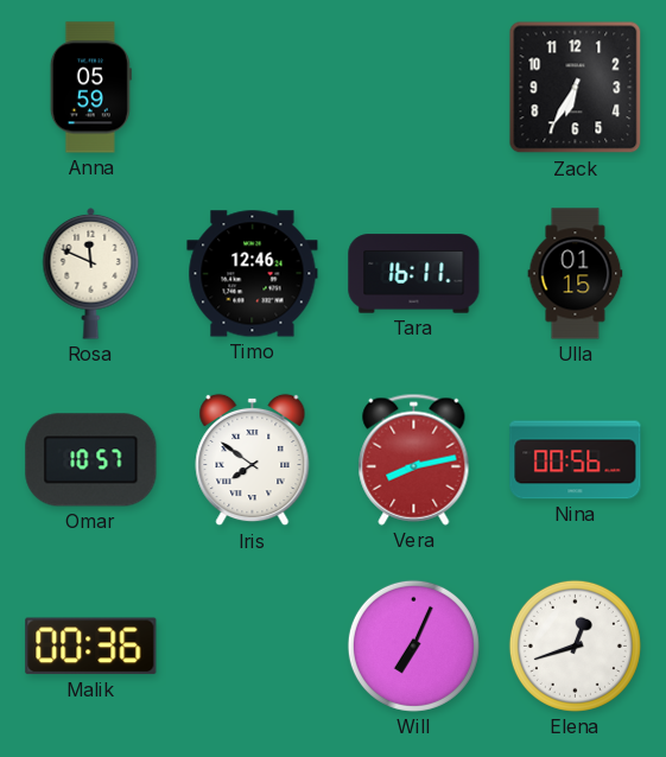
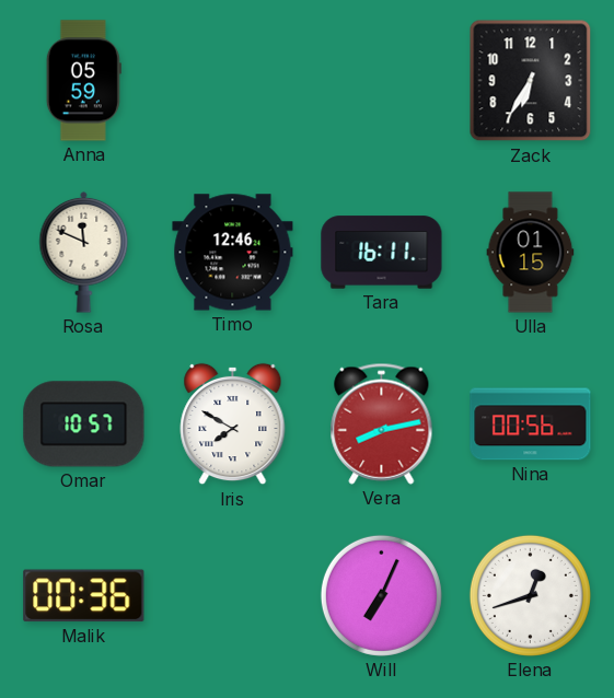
Iris: 7:51 -> 7:50 (233, 424)
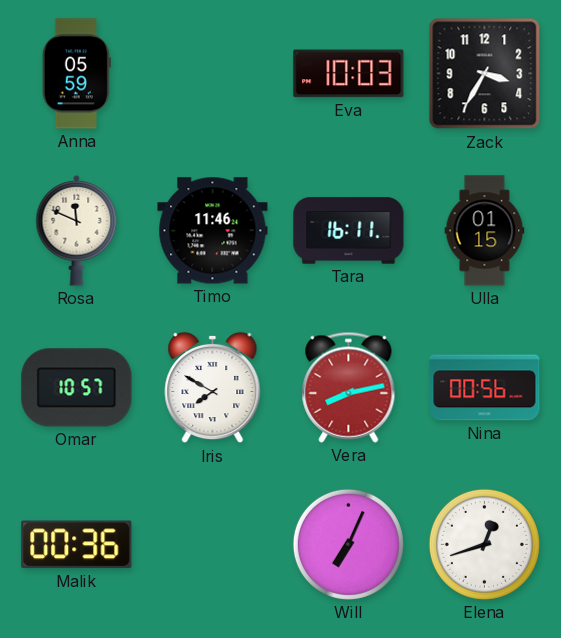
Eva: none -> 10:03 (349, 74)
Zack: 6:35 -> 3:35 (485, 74)
Timo: 12:46 -> 11:46 (213, 231)
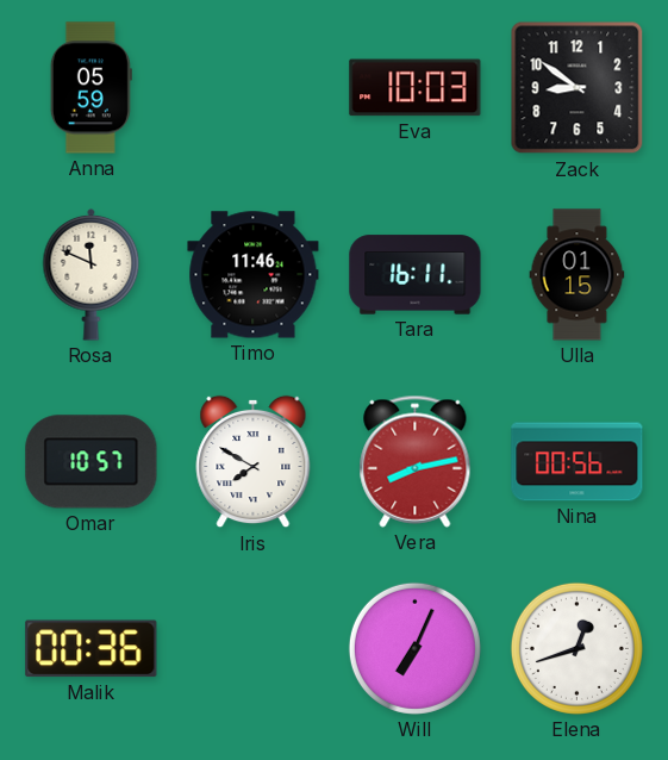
Zack: 3:35 -> 8:51 (578, 88)
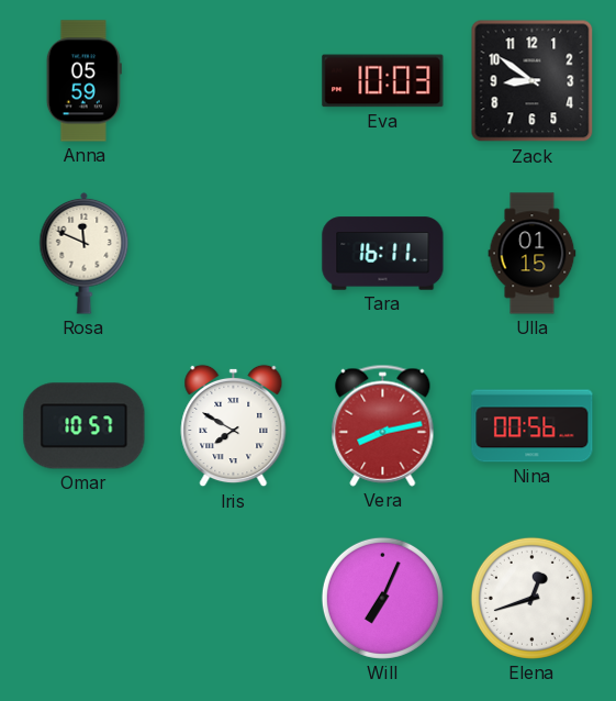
Timo: 11:46 -> none (254, 275)
Malik: 00:36 -> none (92, 649)
